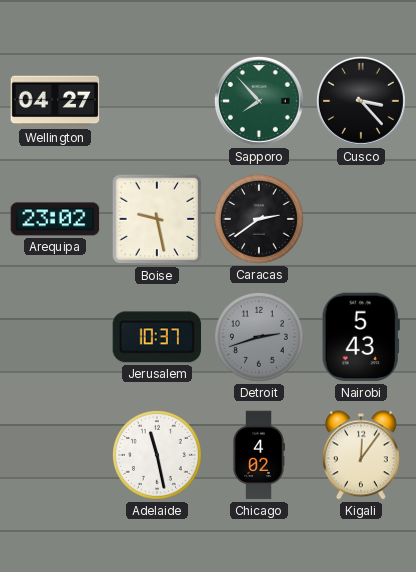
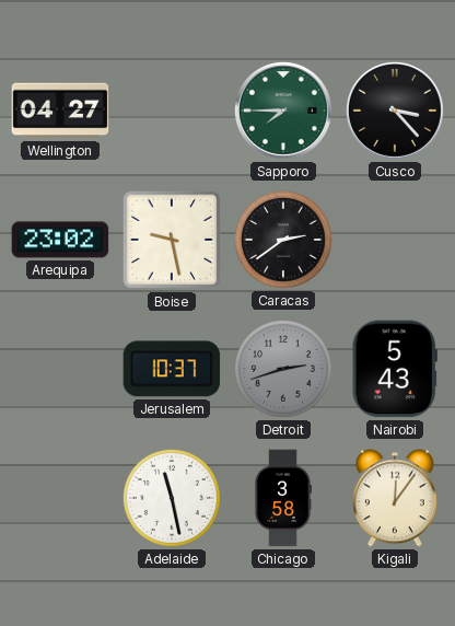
Sapporo: 7:53 -> 7:45 (283, 111)
Chicago: 4:02 -> 3:58 (283, 498)
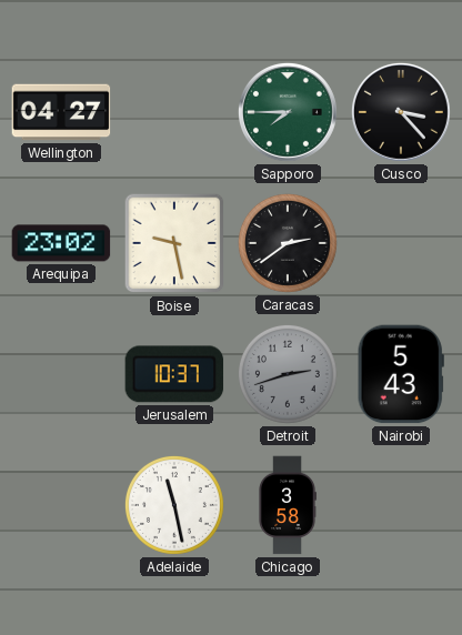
Kigali: 12:06 -> none (395, 498)
